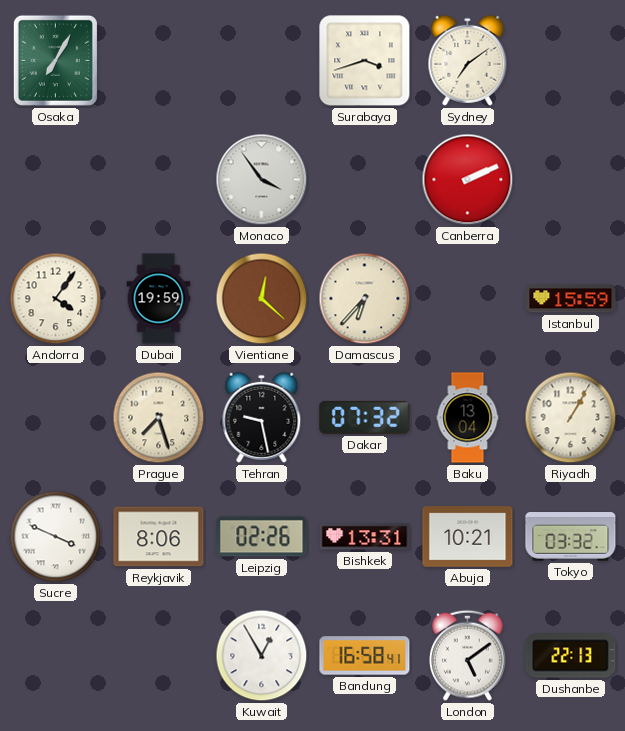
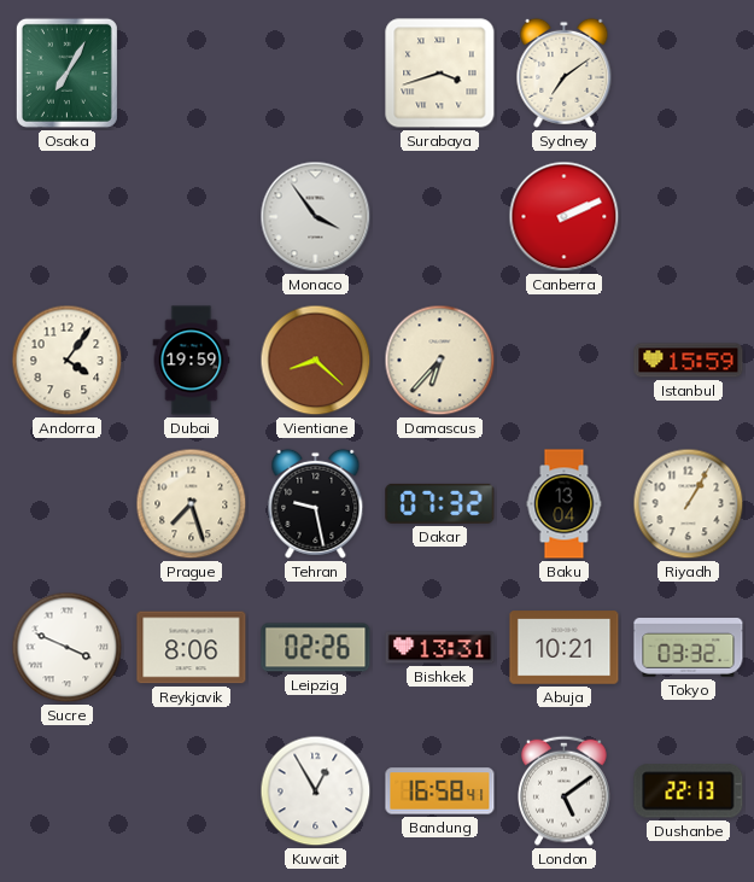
Vientiane: 12:22 -> 8:22 (316, 361)
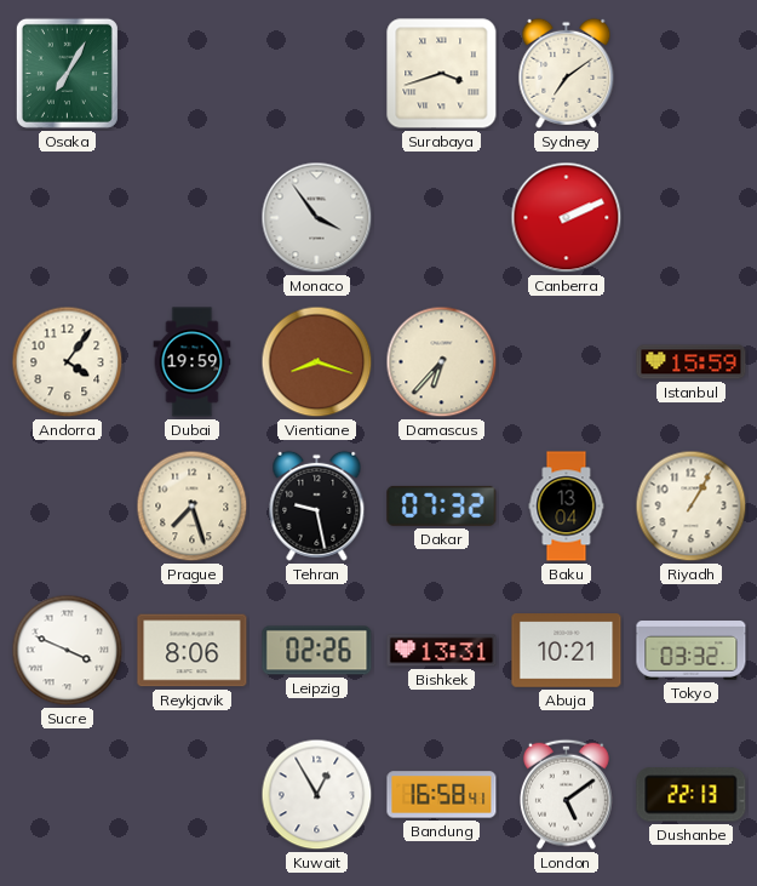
Vientiane: 8:22 -> 8:18 (317, 362)
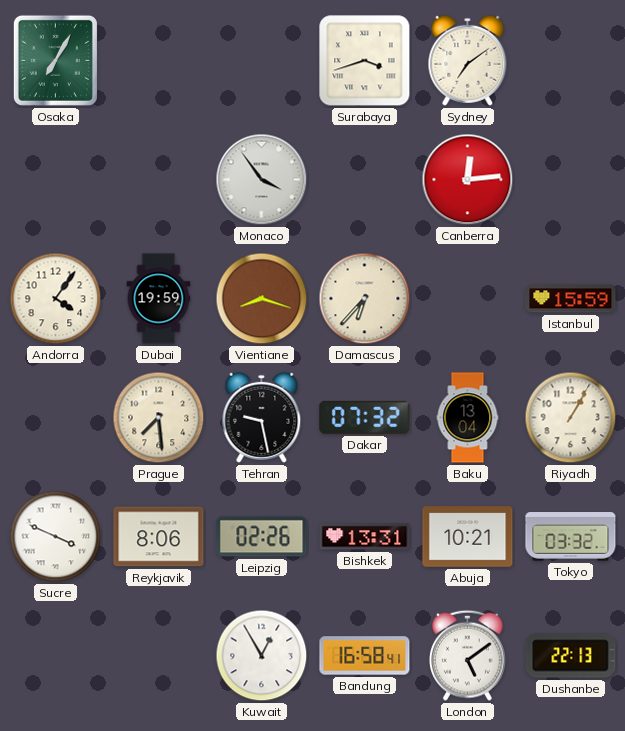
Canberra: 2:11 -> 12:14 (468, 180)
Prague: 7:27 -> 7:29 (159, 418)
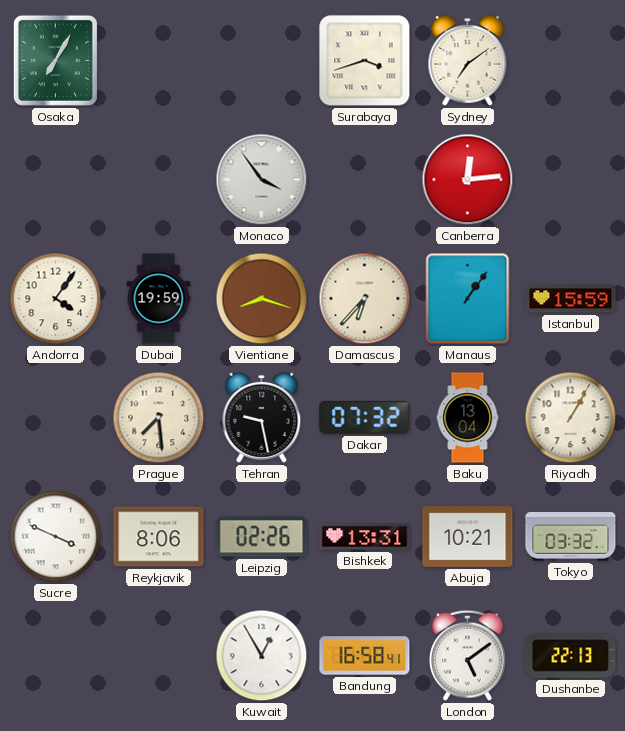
Manaus: none -> 1:06 (468, 299)
